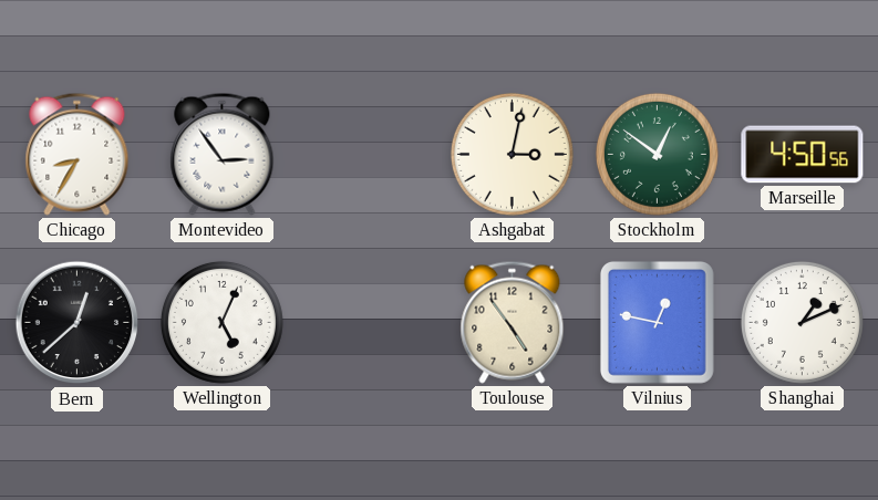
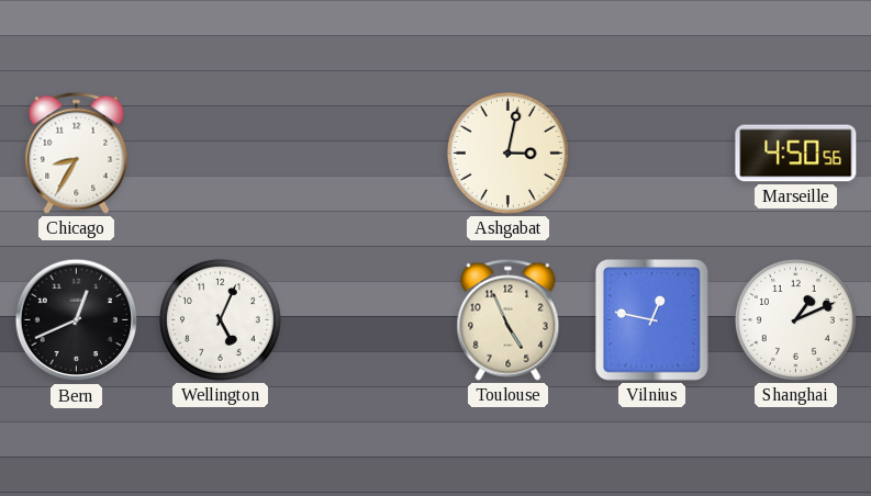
Montevideo: 2:54 -> none (223, 154)
Stockholm: 12:51 -> none (657, 154)
Bern: 12:38 -> 12:41 (77, 320)
Toulouse: 4:54 -> 4:56 (509, 319)
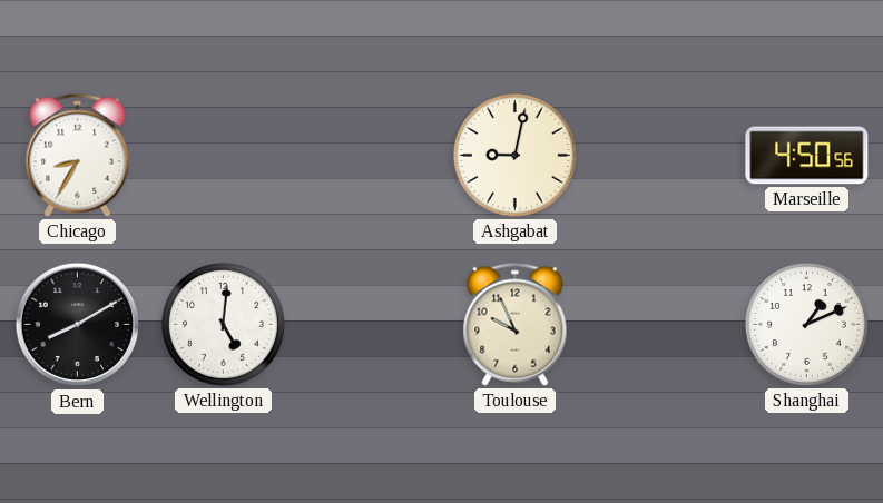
Ashgabat: 3:02 -> 9:02 (514, 155)
Bern: 12:41 -> 8:10 (78, 325)
Wellington: 5:04 -> 5:01 (223, 324)
Toulouse: 4:56 -> 9:56 (516, 324)
Vilnius: 12:47 -> none (651, 319)
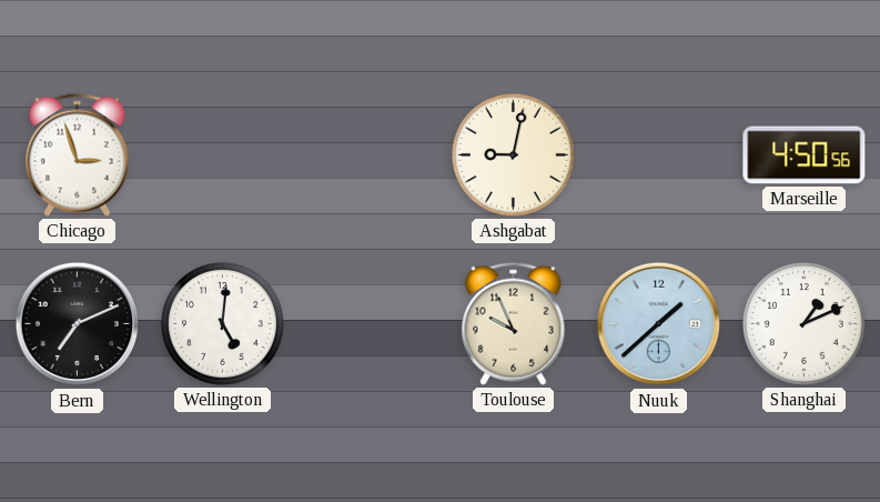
Chicago: 8:35 -> 2:57 (78, 154)
Bern: 8:10 -> 7:11 (78, 324)
Nuuk: none -> 1:38 (659, 324)
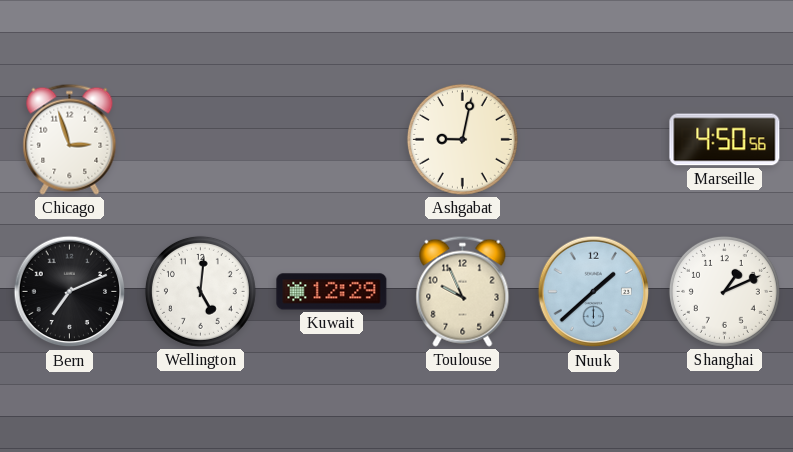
Kuwait: none -> 12:29 (332, 292)
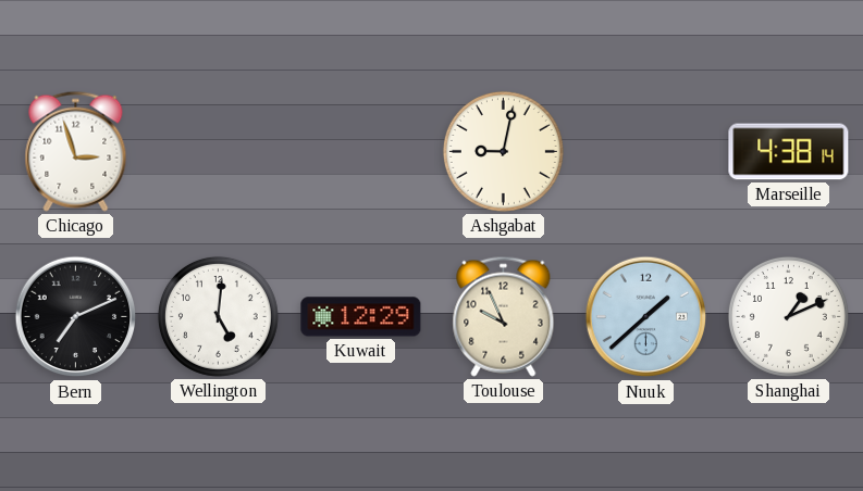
Marseille: 4:50 -> 4:38 (789, 152)
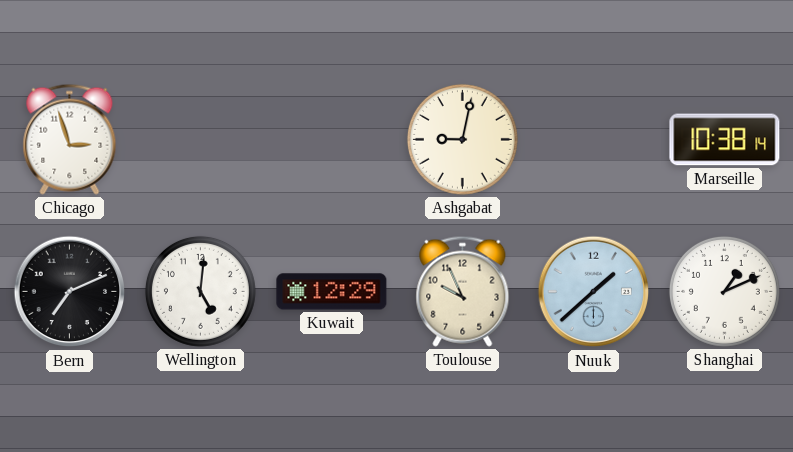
Marseille: 4:38 -> 10:38 (725, 140)
